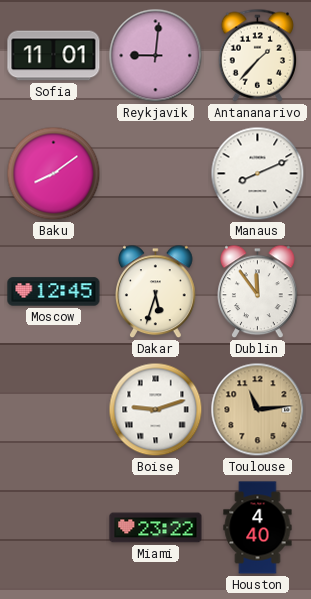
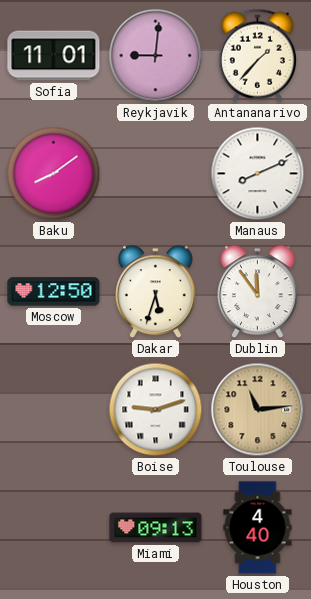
Moscow: 12:45 -> 12:50 (54, 292)
Miami: 23:22 -> 09:13 (156, 528)
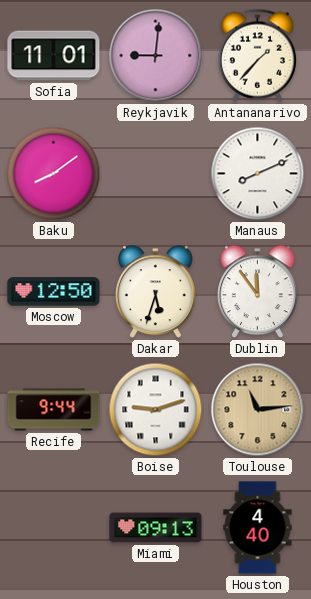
Recife: none -> 9:44 (54, 410)
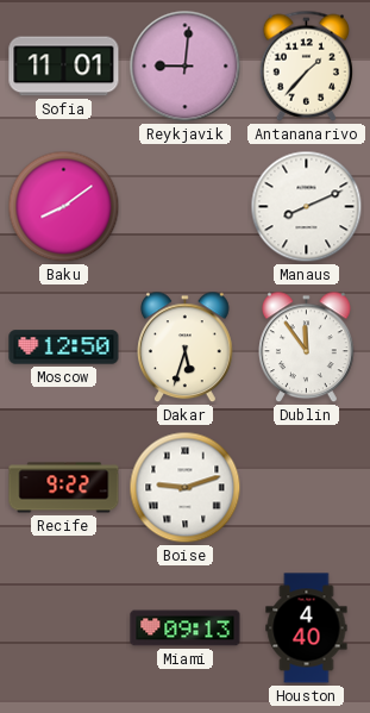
Recife: 9:44 -> 9:22 (64, 488)
Toulouse: 11:14 -> none (258, 410)
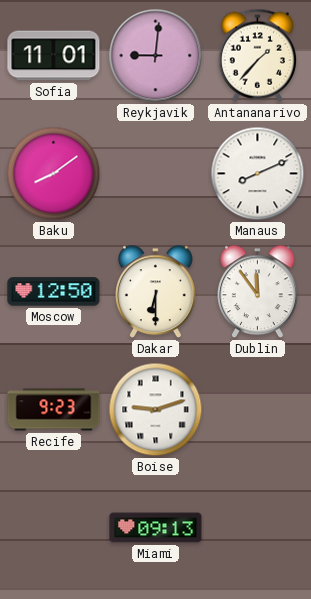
Dakar: 5:33 -> 6:30 (156, 292)
Recife: 9:22 -> 9:23 (54, 410)
Houston: 4:40 -> none (307, 628)
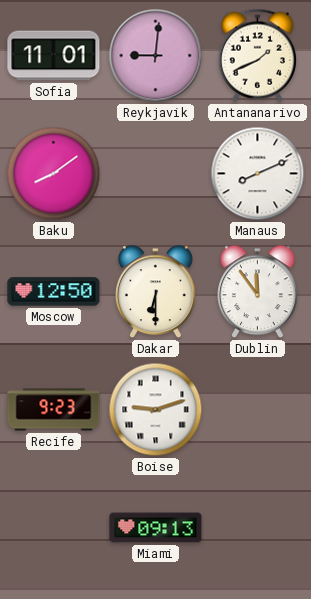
Antananarivo: 1:37 -> 1:41 (257, 55)
